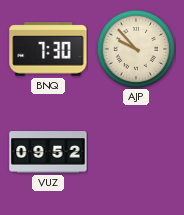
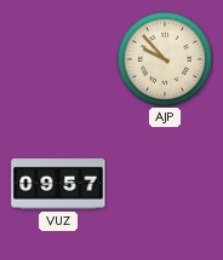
BNQ: 7:30 -> none (48, 49)
VUZ: 09:52 -> 09:57 (58, 184)
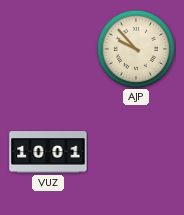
VUZ: 09:57 -> 10:01 (48, 152)
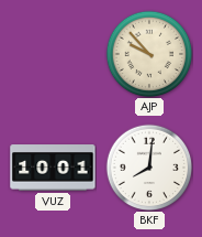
BKF: none -> 8:01 (149, 168)
